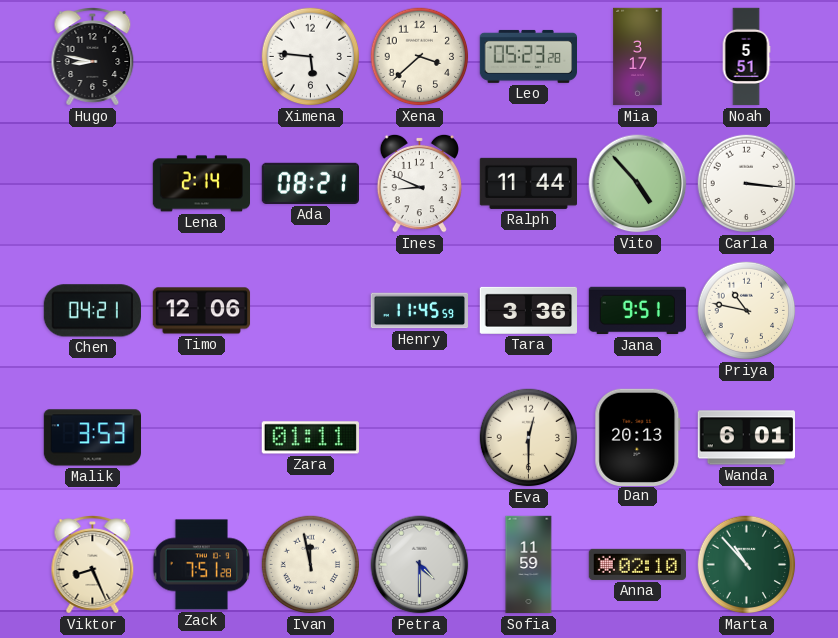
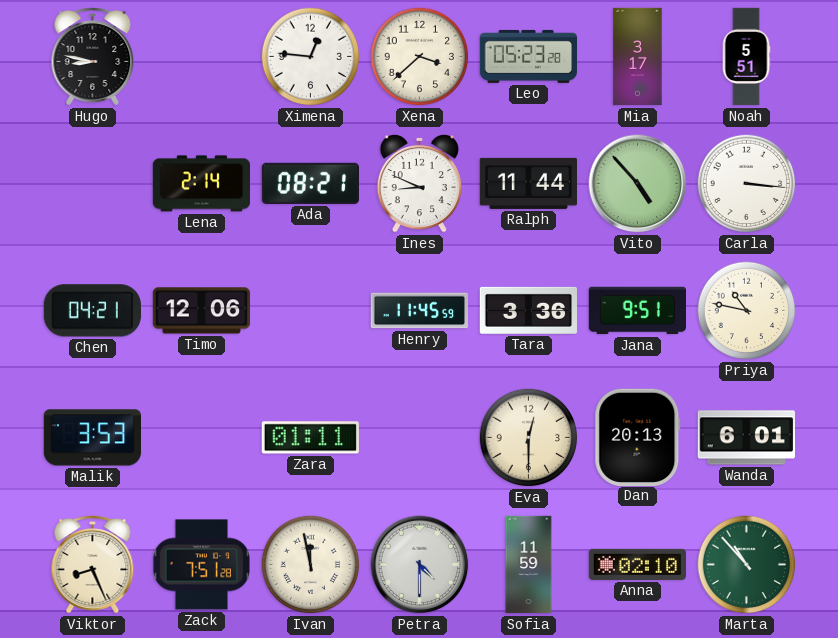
Ximena: 5:46 -> 12:46 (311, 57)
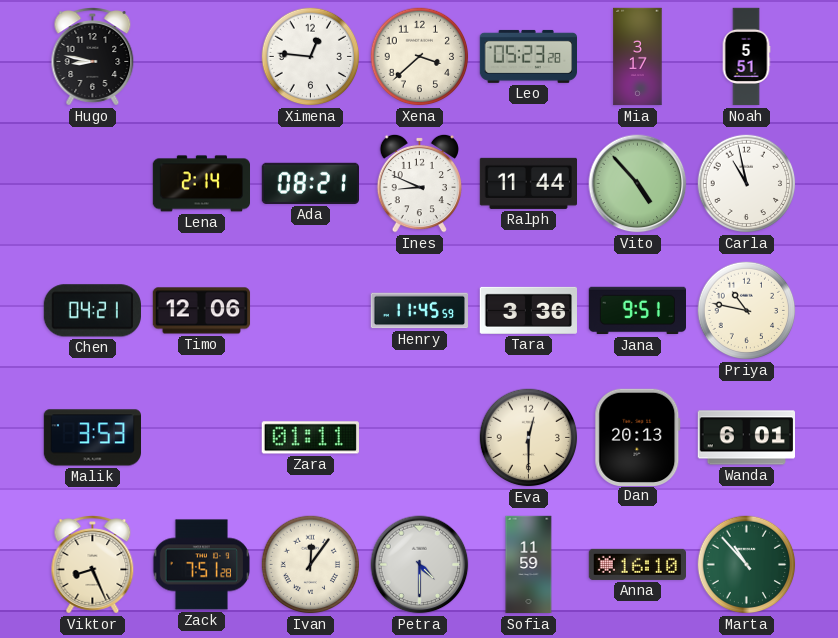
Carla: 3:16 -> 10:58 (747, 184)
Ivan: 11:58 -> 12:06 (311, 565)
Anna: 02:10 -> 16:10 (637, 564)
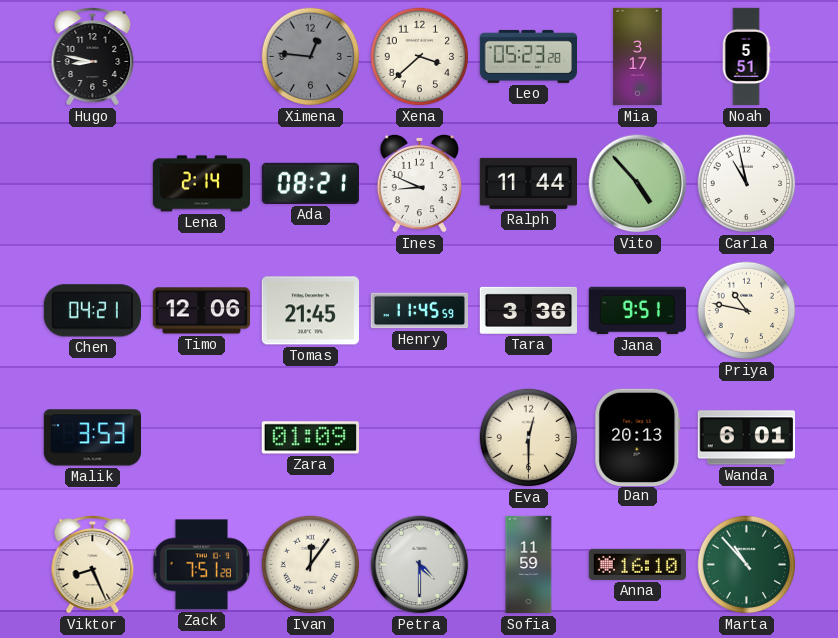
Ximena dial: white -> grey (311, 57)
Tomas: none -> 21:45 (310, 311)
Zara: 01:11 -> 01:09 (310, 438)
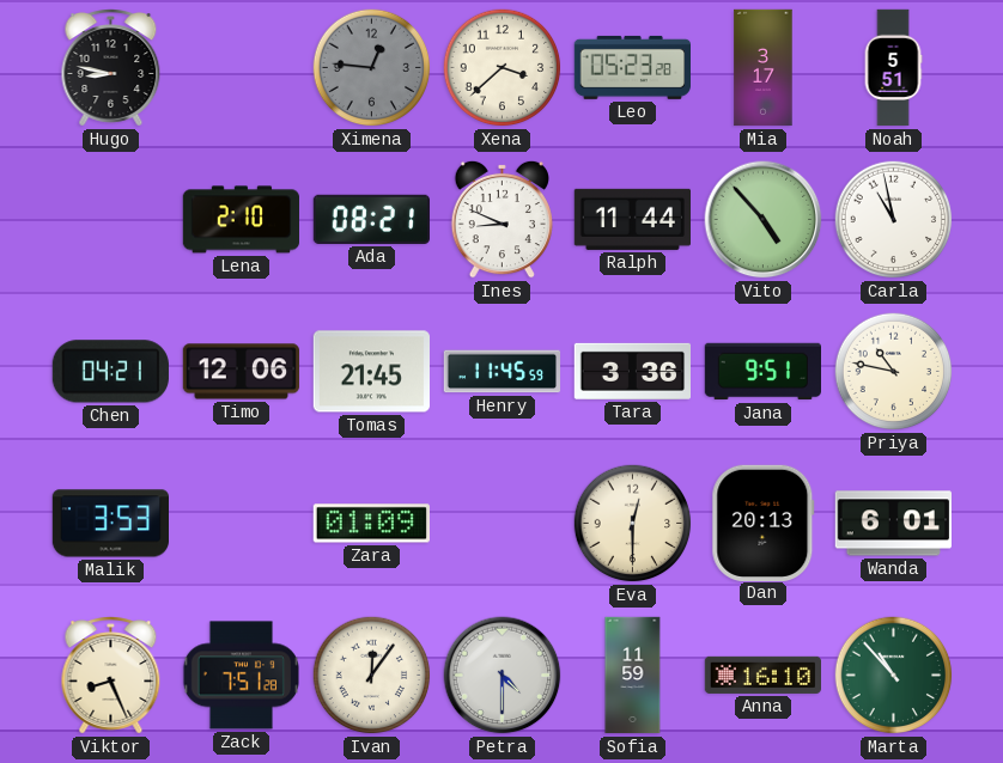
Lena: 2:14 -> 2:10 (241, 220)
